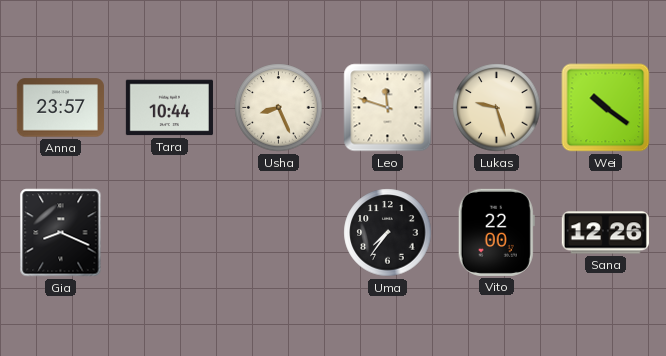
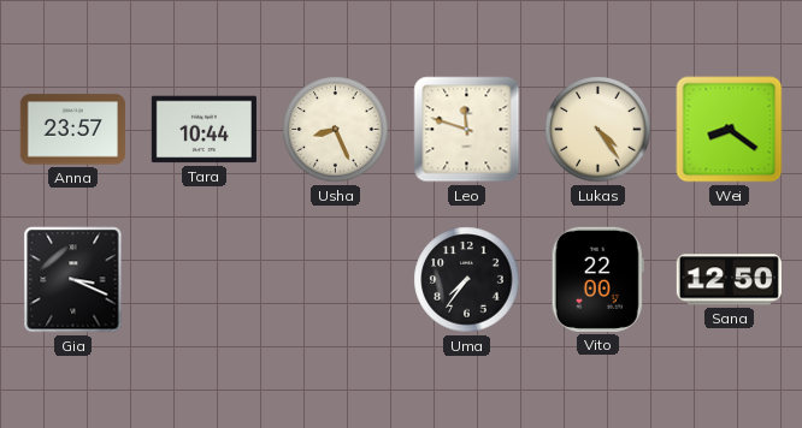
Lukas: 9:27 -> 4:24 (598, 130)
Wei: 10:21 -> 8:21 (730, 130)
Gia: 8:19 -> 3:19 (73, 280)
Sana: 12:26 -> 12:50 (729, 280)
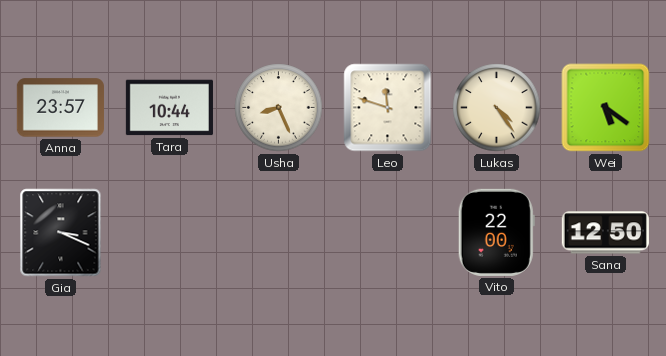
Wei: 8:21 -> 5:21 (606, 108)
Uma: 7:36 -> none (467, 280)
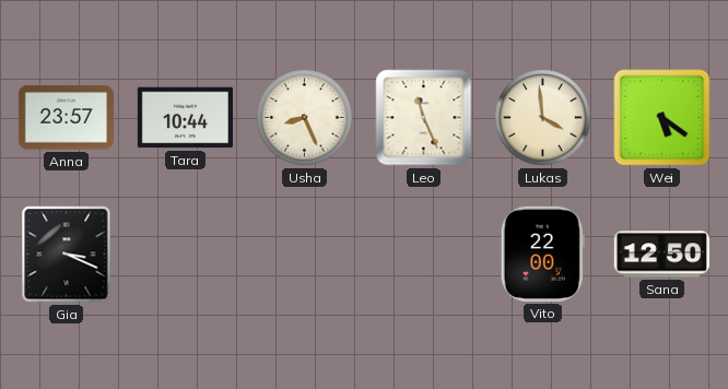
Leo: 11:48 -> 11:26 (424, 118)
Lukas: 4:24 -> 3:59 (543, 118)
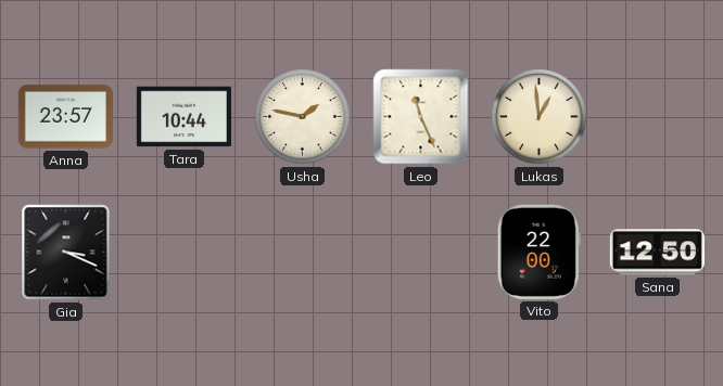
Usha: 8:26 -> 1:47 (303, 117)
Lukas: 3:59 -> 12:59 (540, 117)
Wei: 5:21 -> none (662, 118)
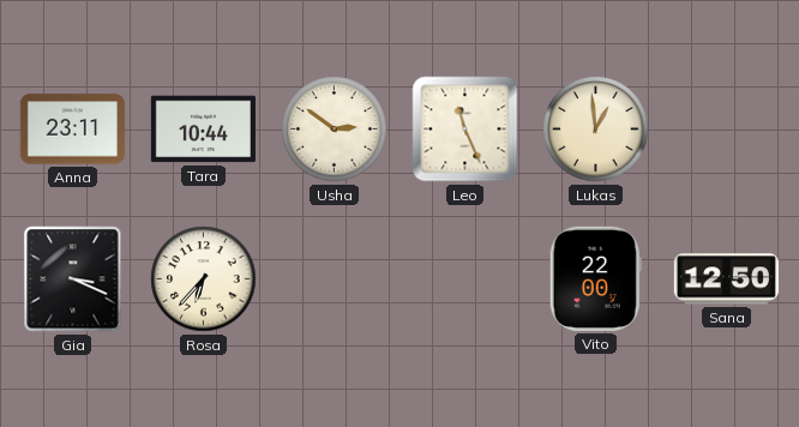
Anna: 23:57 -> 23:11 (72, 130)
Usha: 1:47 -> 2:51 (335, 130)
Rosa: none -> 6:37 (204, 279)
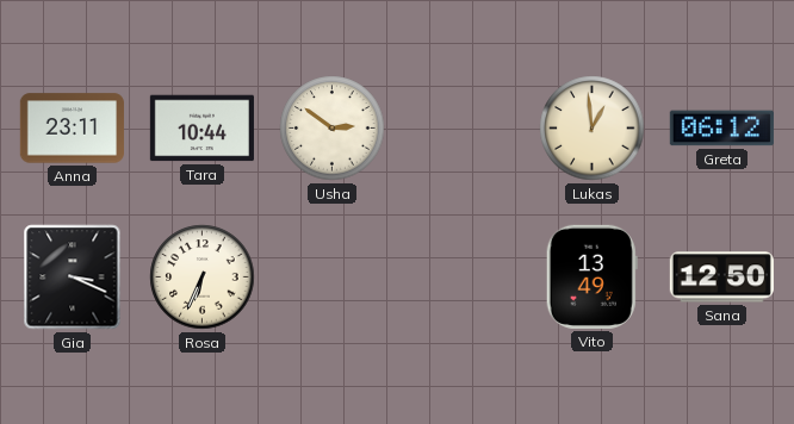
Leo: 11:26 -> none (465, 130)
Greta: none -> 06:12 (721, 129)
Rosa: 6:37 -> 6:34 (203, 278)
Vito: 22:00 -> 13:49 (591, 276)
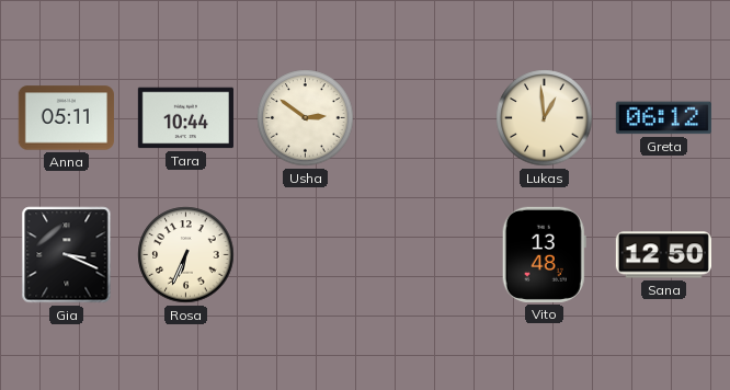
Anna: 23:11 -> 05:11 (66, 118)
Vito: 13:49 -> 13:48 (544, 254)
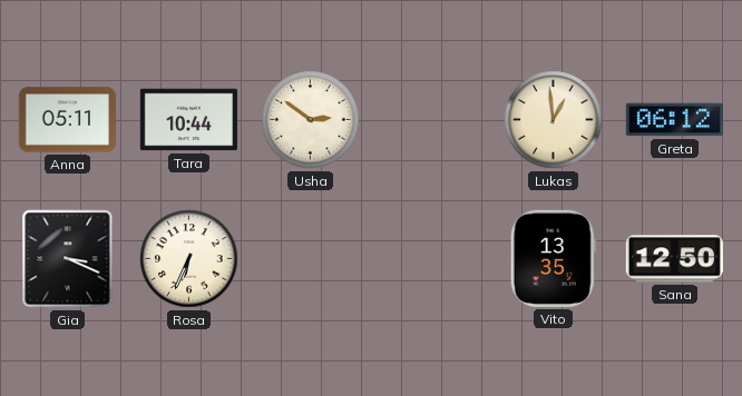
Vito: 13:48 -> 13:35 (553, 258)
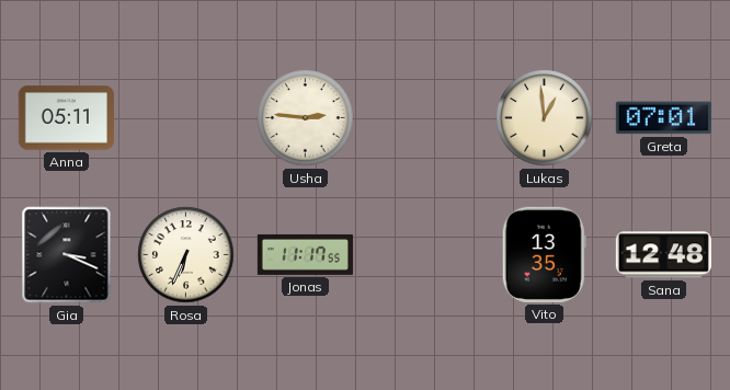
Tara: 10:44 -> none (188, 120)
Usha: 2:51 -> 2:46 (306, 118)
Greta: 06:12 -> 07:01 (663, 118)
Jonas: none -> 11:17 (305, 254)
Sana: 12:50 -> 12:48 (663, 255)
